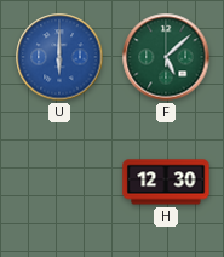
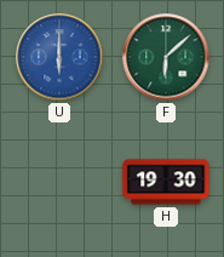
F: 5:08 -> 6:08 (166, 57)
H: 12:30 -> 19:30 (166, 182)
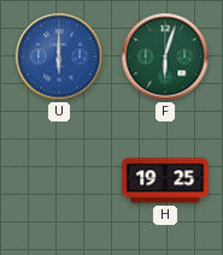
F: 6:08 -> 6:03 (165, 57)
H: 19:30 -> 19:25 (165, 180)
